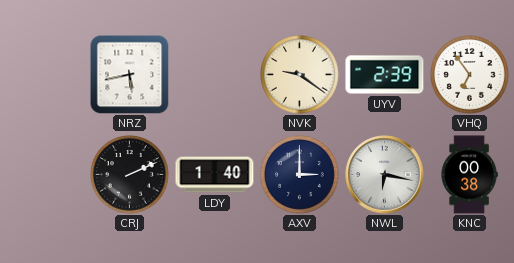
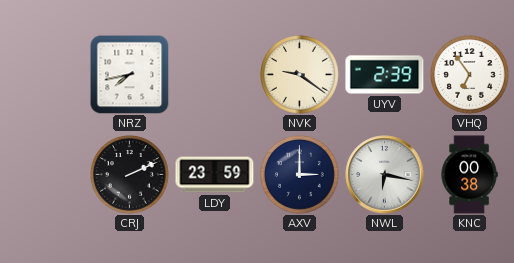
NRZ: 5:43 -> 7:43 (129, 75)
LDY: 1:40 -> 23:59 (215, 175)
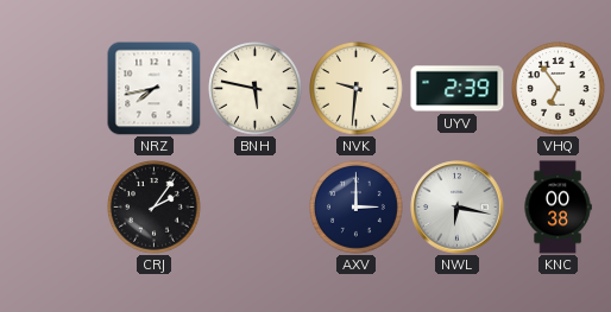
BNH: none -> 5:47 (256, 89)
NVK: 9:21 -> 9:31 (357, 89)
CRJ: 2:11 -> 2:06 (155, 208)
LDY: 23:59 -> none (215, 175)
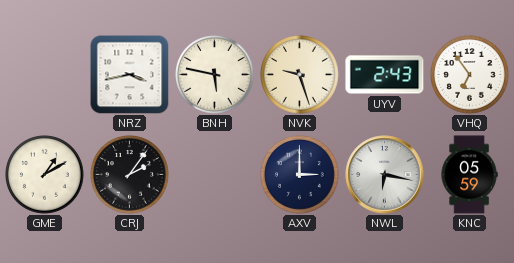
NRZ: 7:43 -> 3:43 (129, 75)
NVK: 9:31 -> 9:27 (300, 75)
UYV: 2:39 -> 2:43 (385, 75)
GME: none -> 1:10 (45, 175)
KNC: 00:38 -> 05:59 (469, 175)
